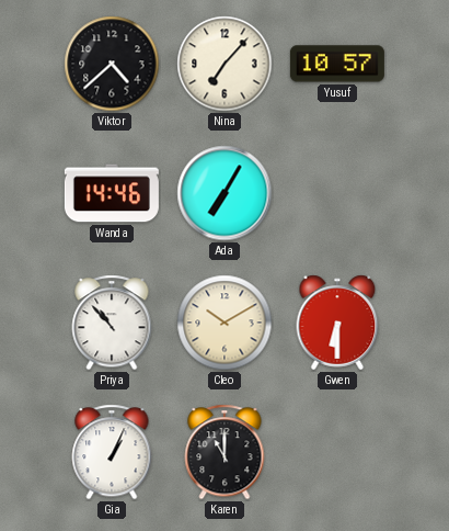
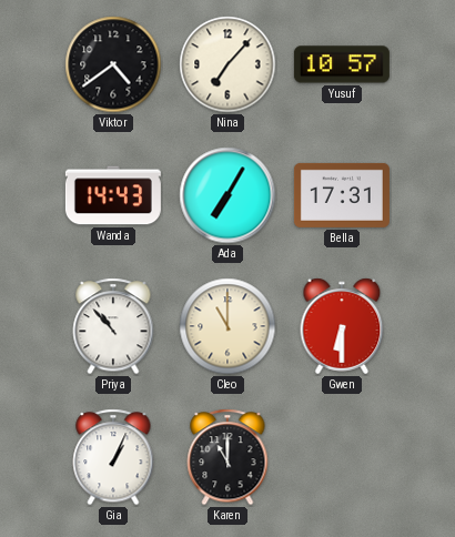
Viktor: 4:38 -> 4:39 (113, 64)
Wanda: 14:46 -> 14:43 (113, 195)
Bella: none -> 17:31 (342, 195)
Cleo: 10:10 -> 11:00 (228, 326)
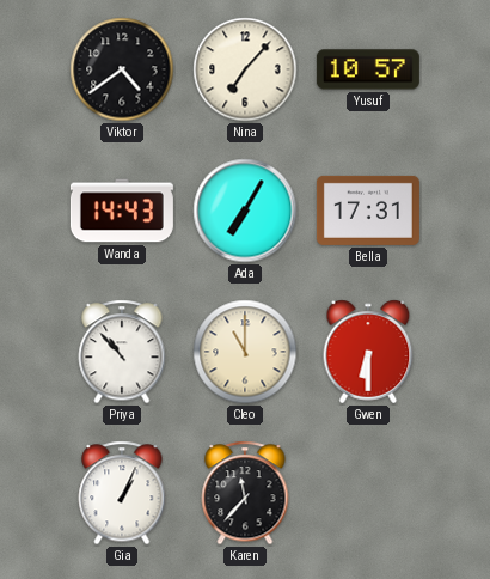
Karen: 11:00 -> 11:37 (245, 493)
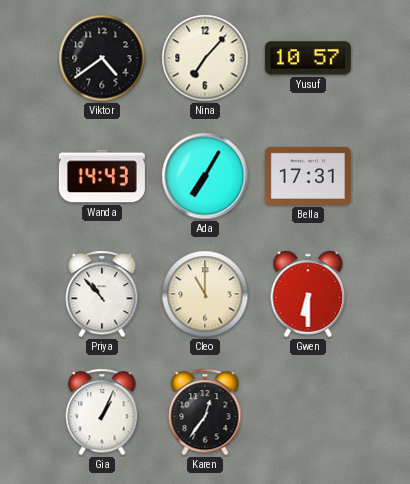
Karen: 11:37 -> 12:36 (205, 412)
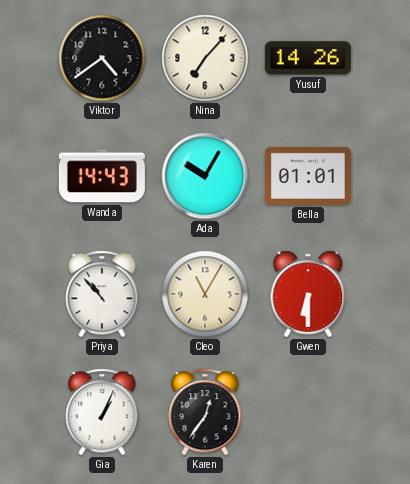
Yusuf: 10:57 -> 14:26 (308, 58)
Ada: 7:05 -> 10:05 (205, 176)
Bella: 17:31 -> 01:01 (308, 176)
Cleo: 11:00 -> 11:05 (205, 294)
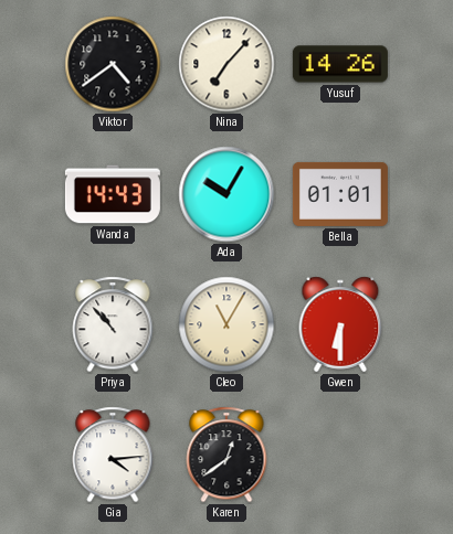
Gia: 1:04 -> 4:14 (113, 455)
Karen: 12:36 -> 12:39 (227, 455)
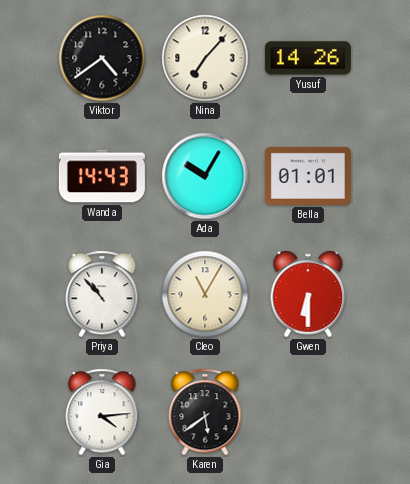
Karen: 12:39 -> 5:39 (205, 412)
